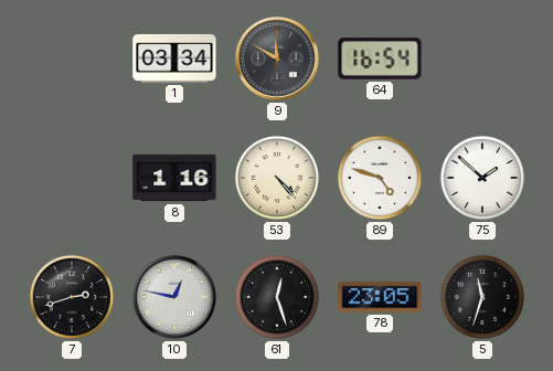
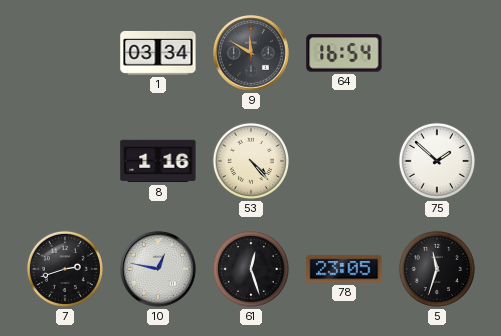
89: 4:48 -> none (380, 178)
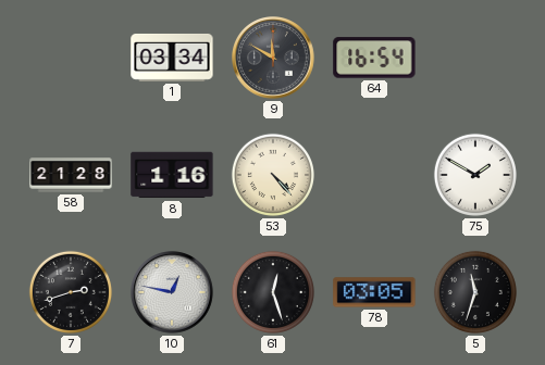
58: none -> 21:28 (71, 175)
75: 1:52 -> 1:50 (475, 175)
78: 23:05 -> 03:05 (374, 292)
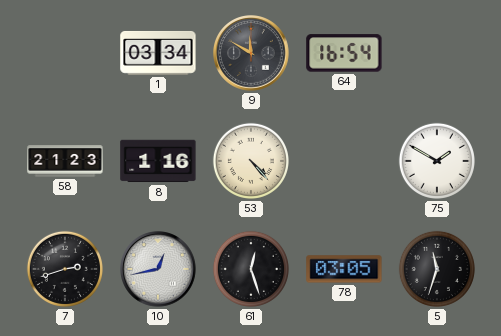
58: 21:28 -> 21:23 (65, 161)
10: 12:47 -> 12:43 (159, 270)
